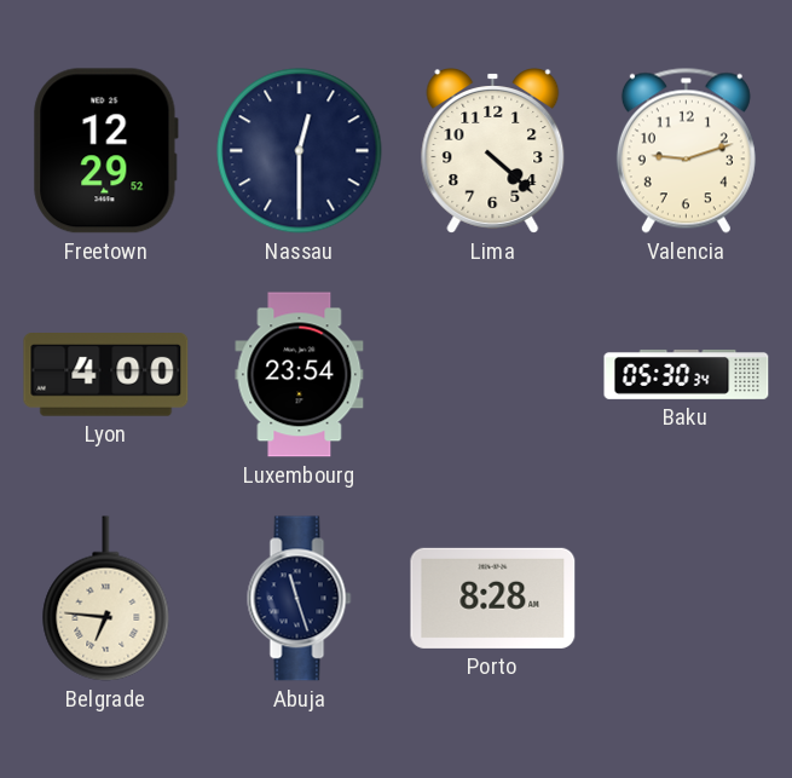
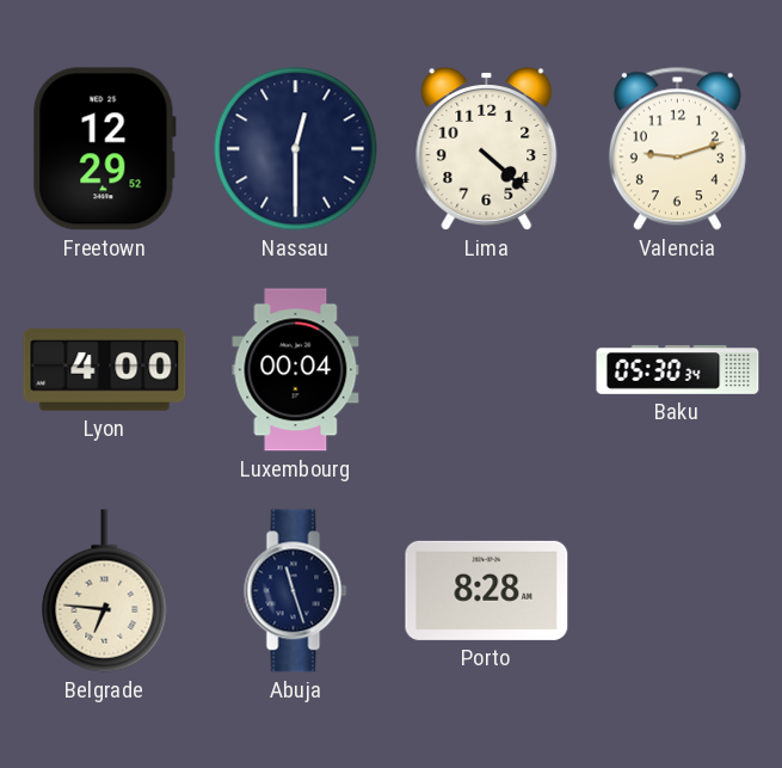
Luxembourg: 23:54 -> 00:04 (296, 370)
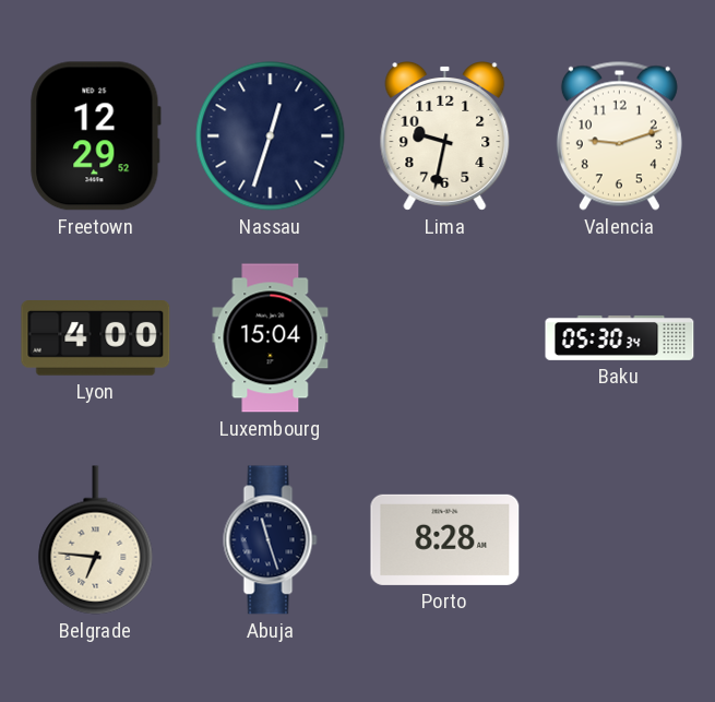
Nassau: 12:30 -> 12:33 (271, 136)
Lima: 4:22 -> 9:32 (445, 136)
Luxembourg: 00:04 -> 15:04 (271, 338)
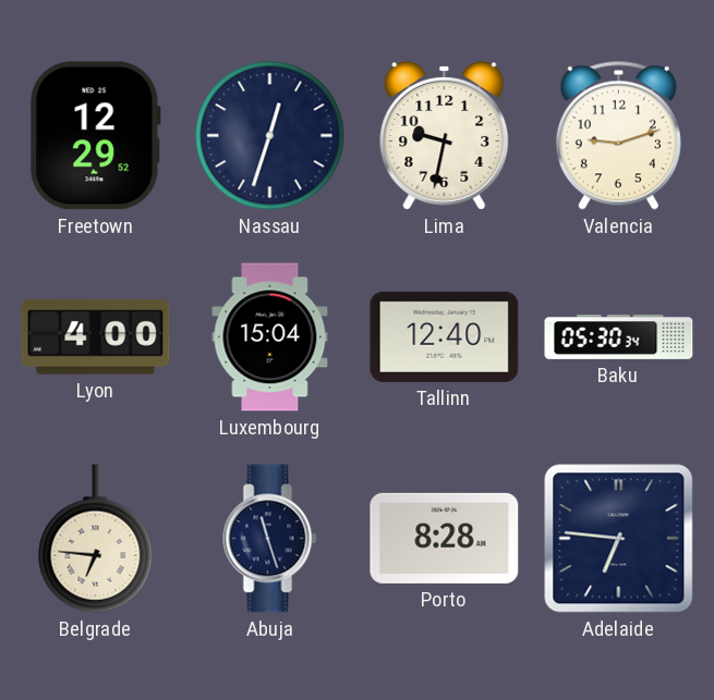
Tallinn: none -> 12:40 (445, 336)
Adelaide: none -> 6:46 (619, 539)
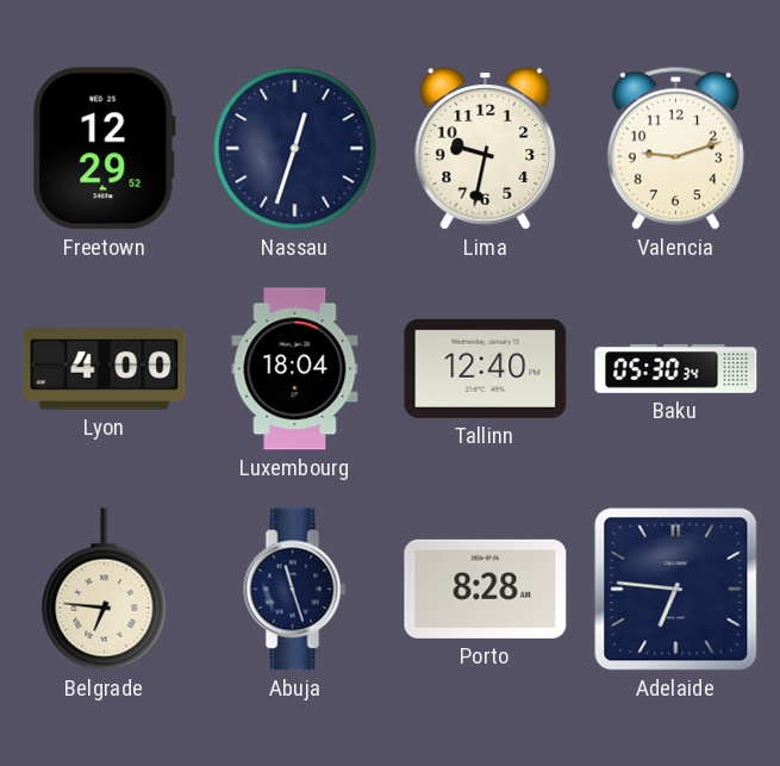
Luxembourg: 15:04 -> 18:04 (295, 369)
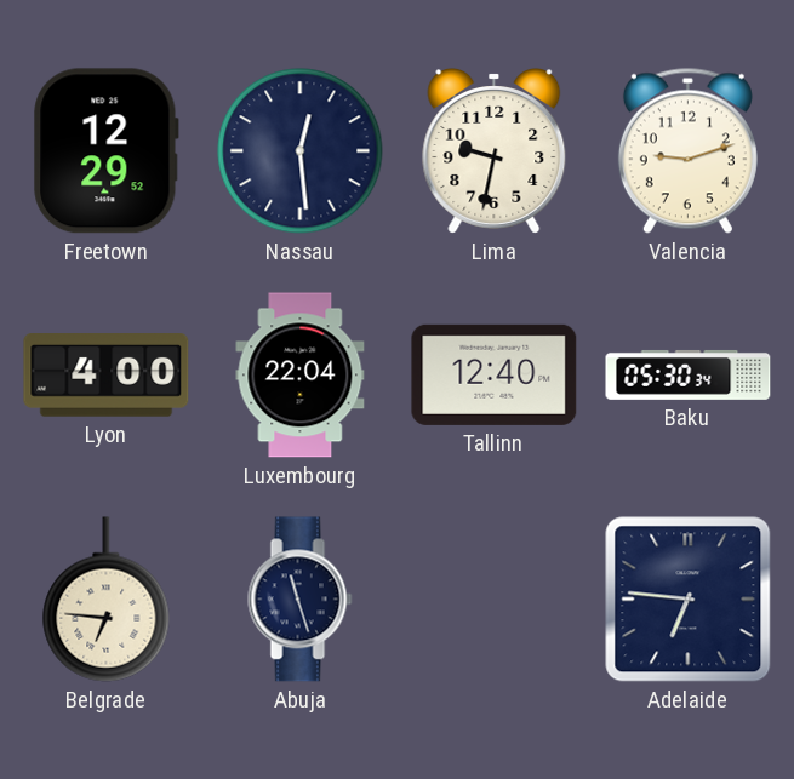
Nassau: 12:33 -> 12:29 (301, 151)
Luxembourg: 18:04 -> 22:04 (301, 376)
Porto: 8:28 -> none (486, 588)
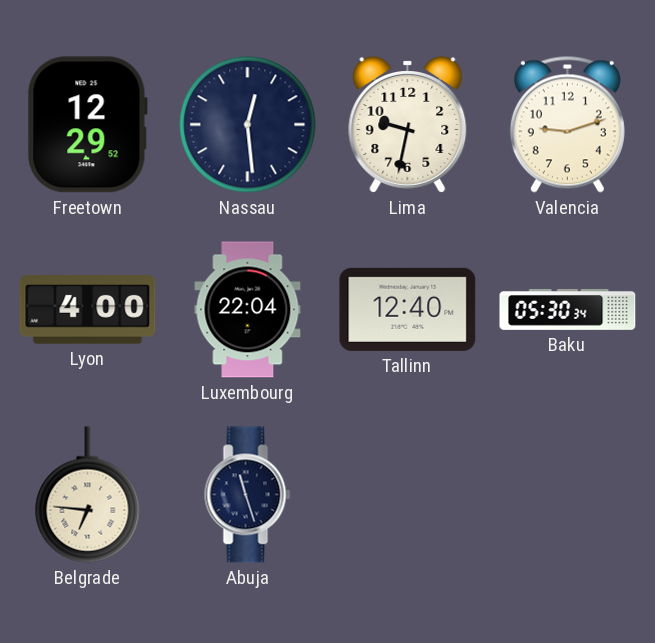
Adelaide: 6:46 -> none (689, 600)
